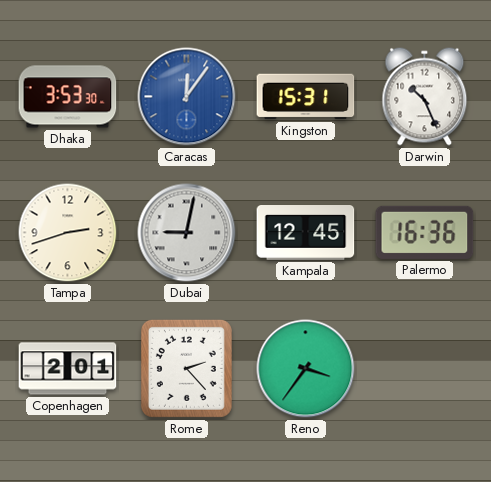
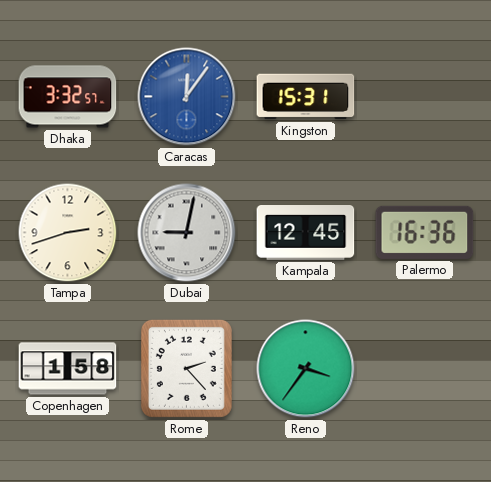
Dhaka: 3:53 -> 3:32 (68, 97)
Darwin: 10:26 -> none (425, 97)
Copenhagen: 2:01 -> 1:58 (68, 369)
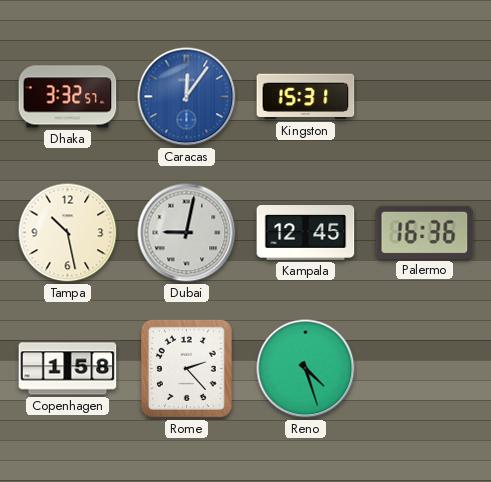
Tampa: 2:42 -> 10:28 (68, 233)
Reno: 3:36 -> 4:27 (306, 369)
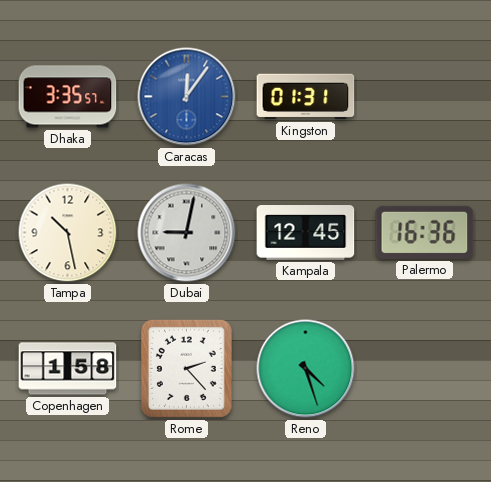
Dhaka: 3:32 -> 3:35 (68, 97)
Kingston: 15:31 -> 01:31 (306, 97)
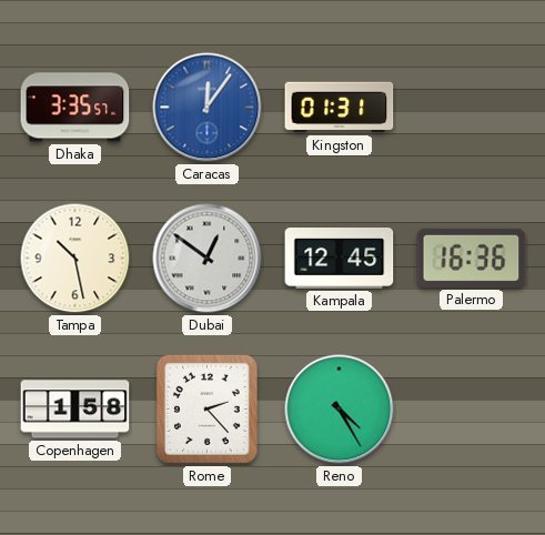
Dubai: 9:02 -> 12:51 (208, 259)
Reno: 4:27 -> 4:25 (340, 410)
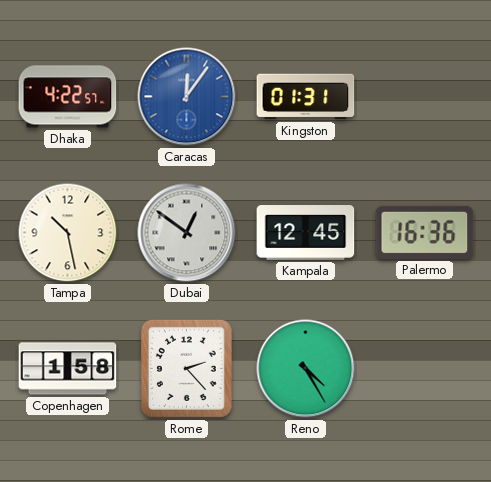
Dhaka: 3:35 -> 4:22 (68, 97)
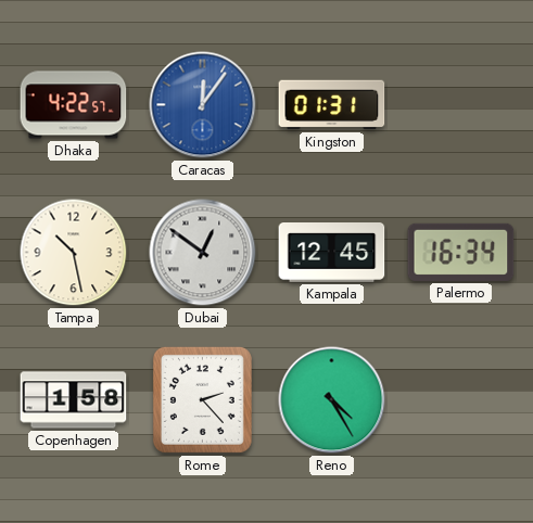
Palermo: 16:36 -> 16:34 (461, 252)
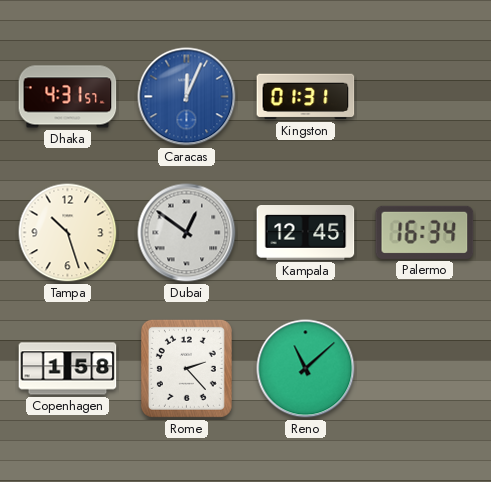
Dhaka: 4:22 -> 4:31 (68, 97)
Caracas: 12:06 -> 12:04 (187, 97)
Tampa: 10:28 -> 10:27 (68, 233)
Reno: 4:25 -> 11:08 (306, 369)
